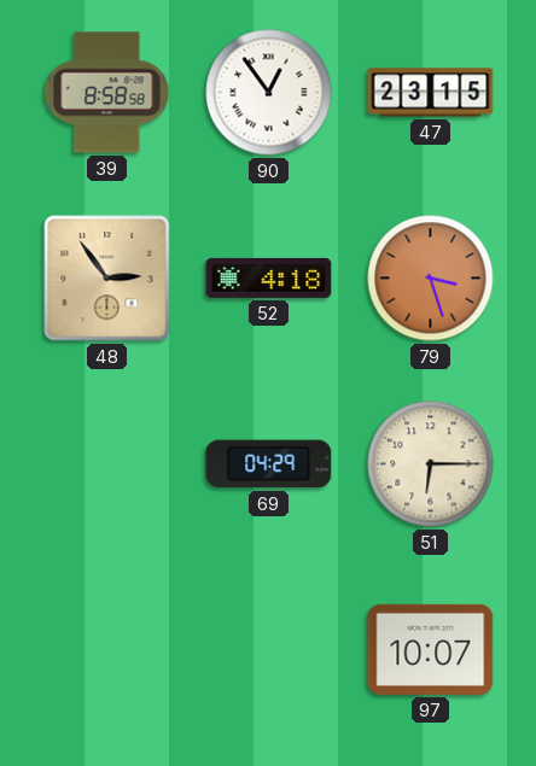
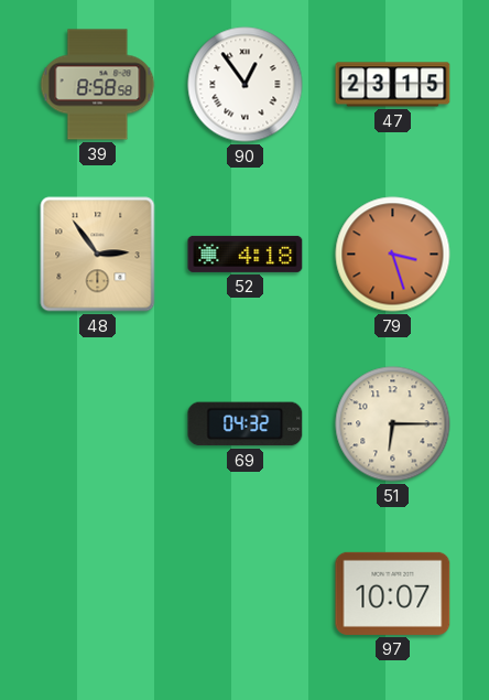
69: 04:29 -> 04:32 (246, 424)
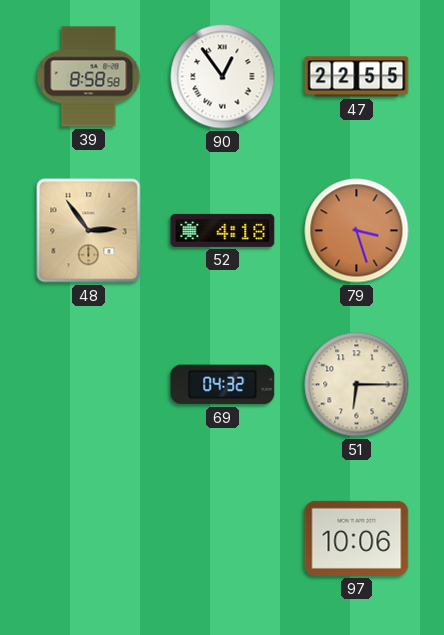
47: 23:15 -> 22:55 (357, 77)
97: 10:07 -> 10:06 (357, 538)
